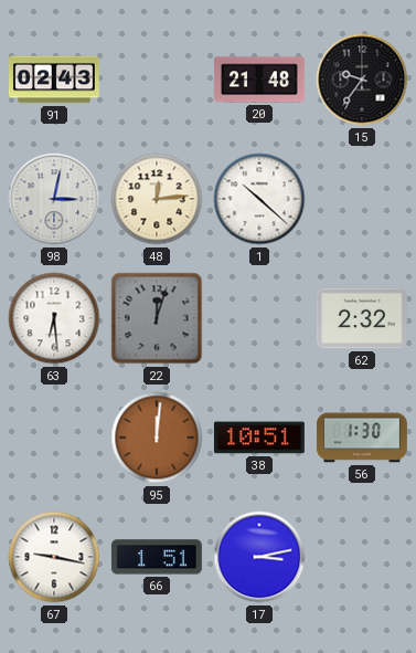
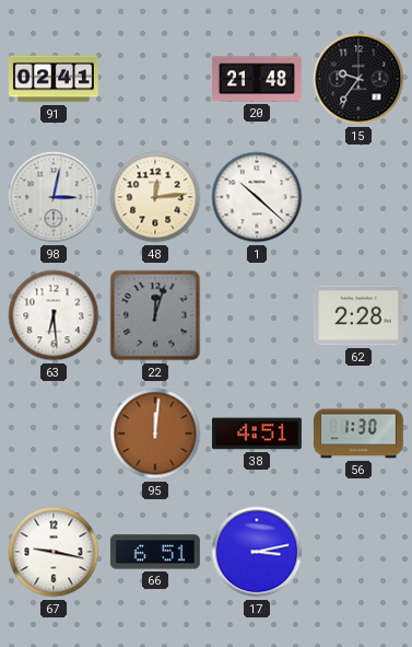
91: 02:43 -> 02:41 (54, 79)
62: 2:32 -> 2:28 (358, 315)
38: 10:51 -> 4:51 (257, 434)
66: 1:51 -> 6:51 (155, 552)
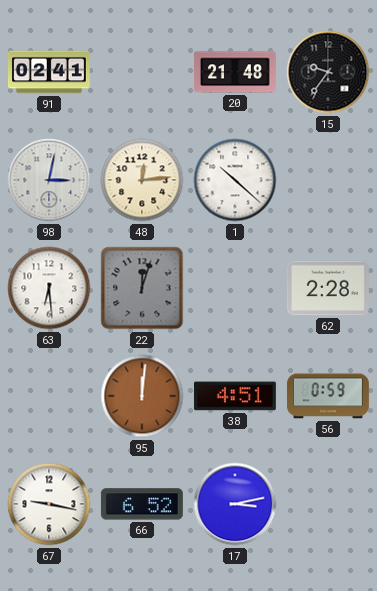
56: 1:30 -> 0:59 (328, 396)
66: 6:51 -> 6:52 (142, 504)
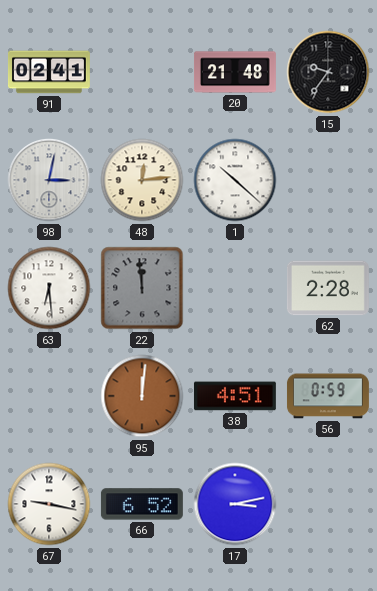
22: 12:03 -> 11:59 (142, 288)
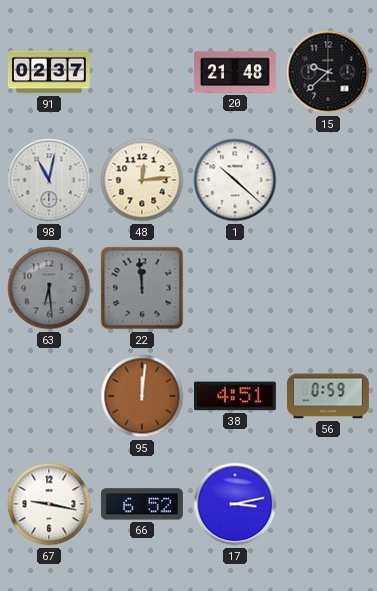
91: 02:41 -> 02:37 (49, 72)
15: 9:36 -> 9:38 (328, 72)
98: 3:02 -> 11:02 (49, 180)
63 dial: white -> grey (49, 288)
62: 2:28 -> none (328, 288)
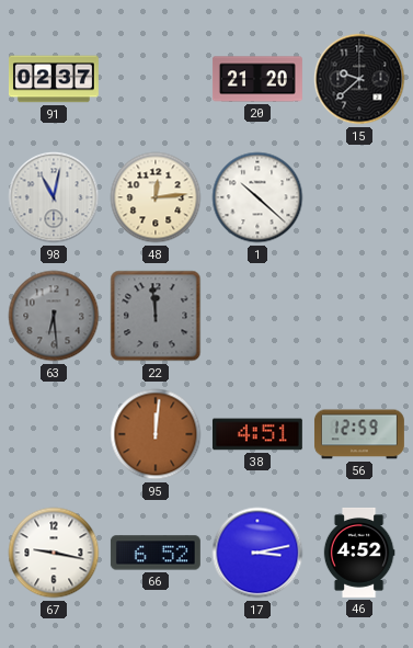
20: 21:48 -> 21:20 (257, 79)
56: 0:59 -> 12:59 (359, 434)
46: none -> 4:52 (359, 553)
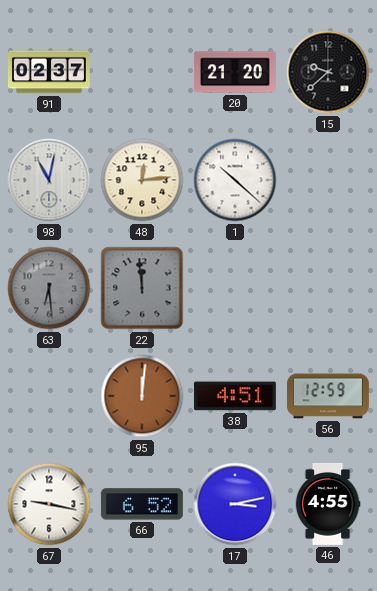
46: 4:52 -> 4:55 (328, 504)
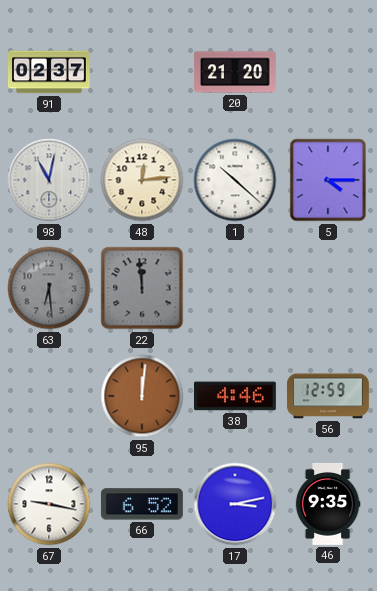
15: 9:38 -> none (328, 72)
5: none -> 4:15 (328, 180)
38: 4:51 -> 4:46 (235, 396)
46: 4:55 -> 9:35 (328, 504)
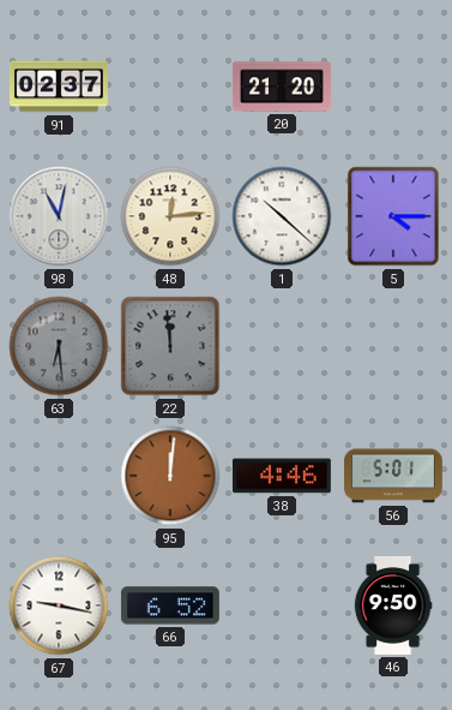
56: 12:59 -> 5:01 (393, 476)
17: 3:13 -> none (235, 504)
46: 9:35 -> 9:50 (393, 605)
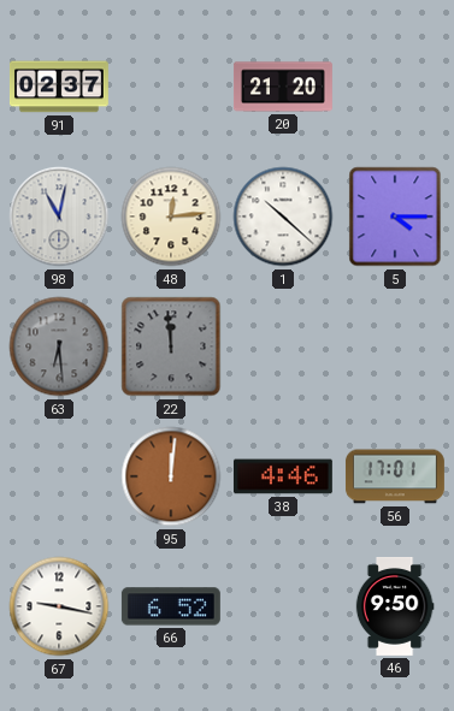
56: 5:01 -> 17:01 (395, 476)
